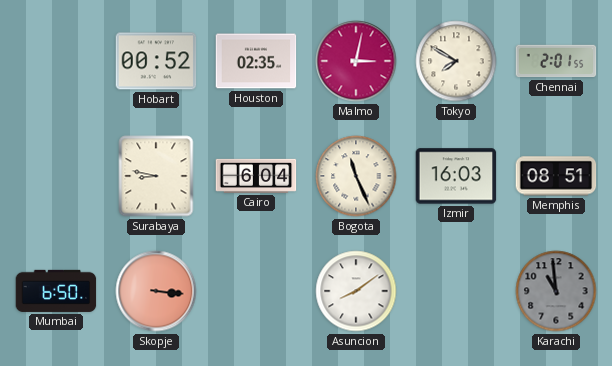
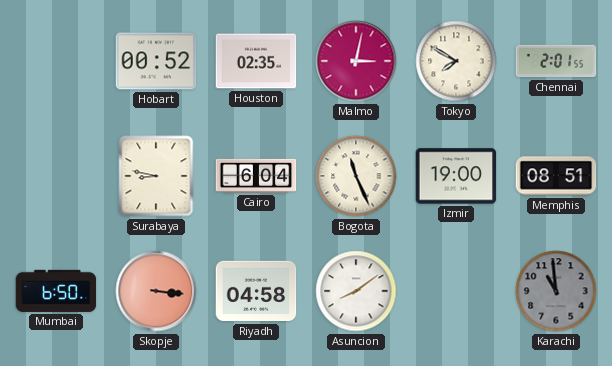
Izmir: 16:03 -> 19:00 (456, 176)
Riyadh: none -> 04:58 (256, 291)
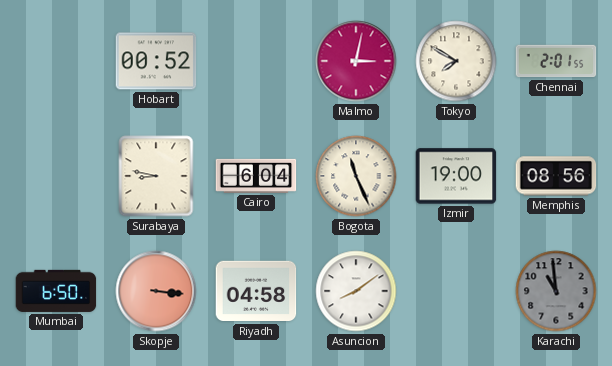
Houston: 02:35 -> none (256, 61)
Memphis: 08:51 -> 08:56 (556, 176)
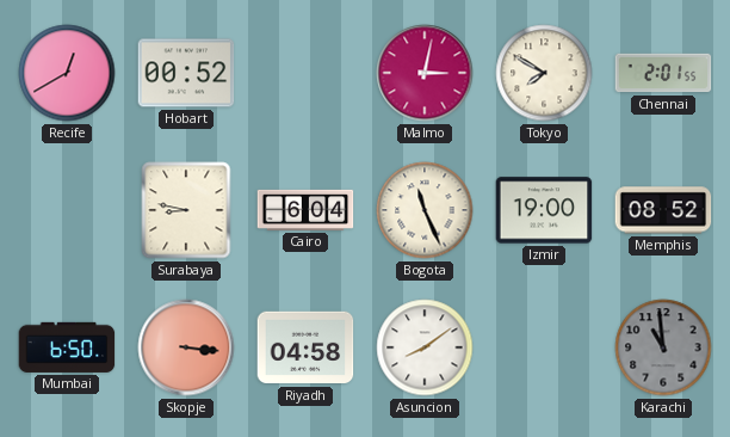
Recife: none -> 12:40 (67, 73)
Memphis: 08:56 -> 08:52 (663, 210)
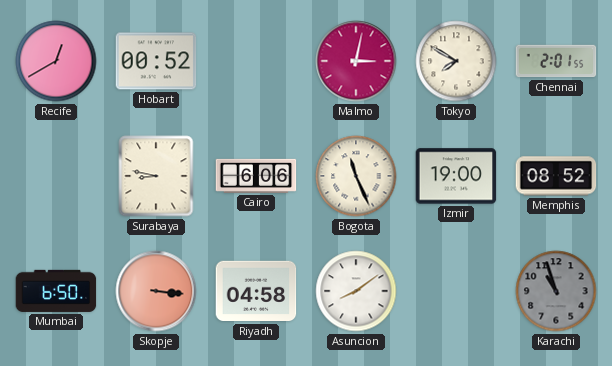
Cairo: 6:04 -> 6:06 (256, 176)
Karachi: 10:59 -> 10:57 (556, 291)
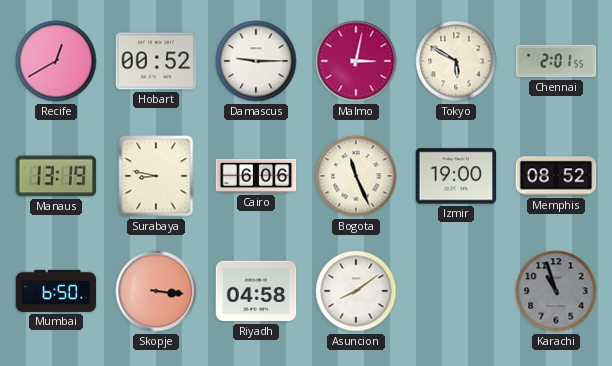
Damascus: none -> 9:15 (256, 61)
Tokyo: 7:50 -> 5:50 (456, 61)
Manaus: none -> 13:19 (56, 176)
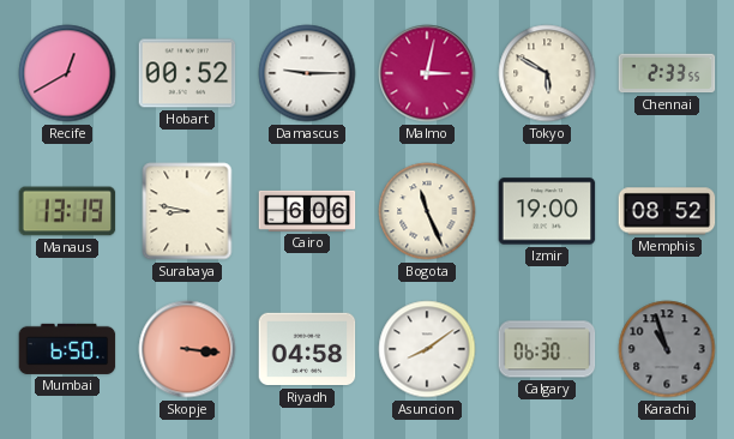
Chennai: 2:01 -> 2:33 (667, 73)
Calgary: none -> 06:30 (547, 349)
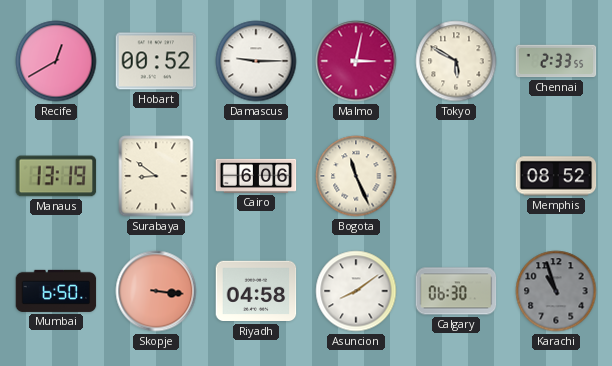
Surabaya: 8:47 -> 8:51 (156, 176)
Izmir: 19:00 -> none (547, 211)
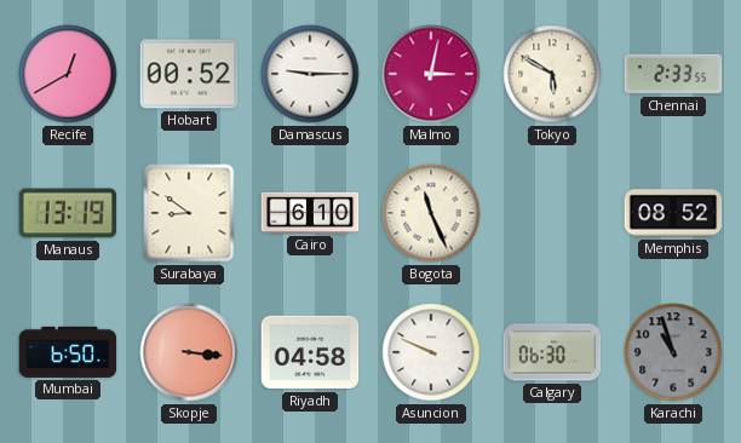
Cairo: 6:06 -> 6:10 (310, 213)
Asuncion: 8:09 -> 9:49 (431, 352)
